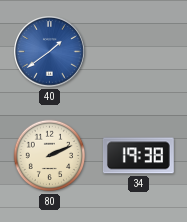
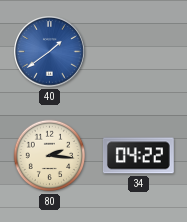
80: 2:11 -> 2:16 (50, 156)
34: 19:38 -> 04:22 (138, 156)
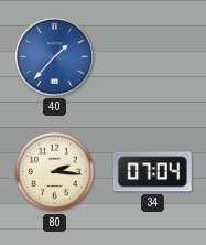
40: 1:39 -> 1:37 (55, 57)
34: 04:22 -> 07:04 (152, 172)
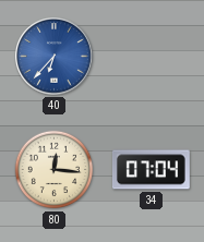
40: 1:37 -> 6:37 (55, 57)
80: 2:16 -> 12:16 (55, 170)
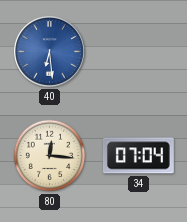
40: 6:37 -> 6:29 (50, 52)
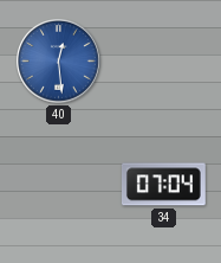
40: 6:29 -> 12:29 (59, 62)
80: 12:16 -> none (50, 156)
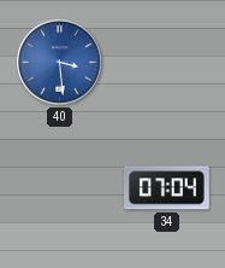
40: 12:29 -> 3:29 (60, 63)
